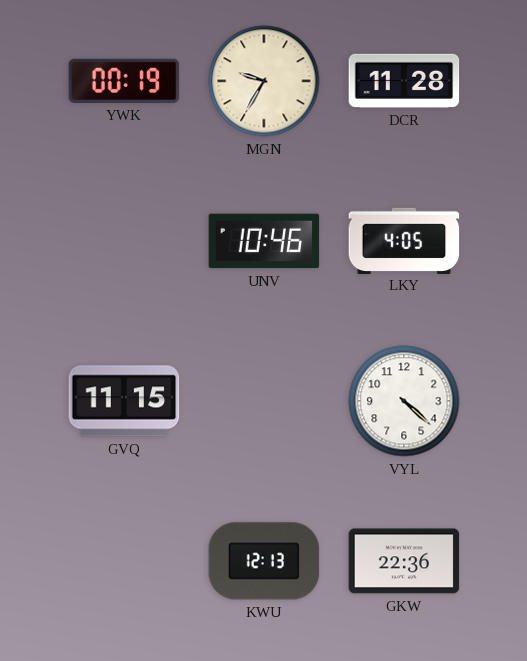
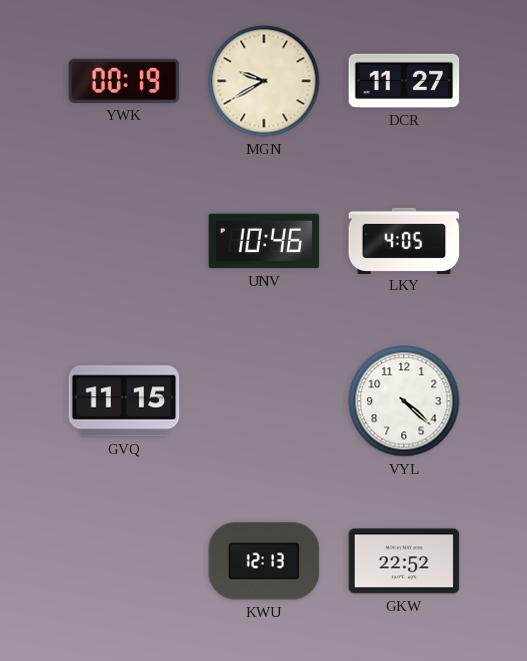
MGN: 9:35 -> 9:40 (264, 81)
DCR: 11:28 -> 11:27 (404, 81)
GKW: 22:36 -> 22:52 (404, 561)
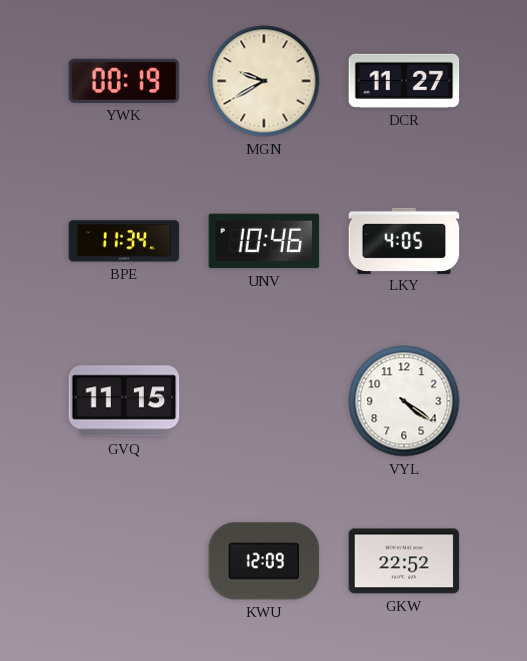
BPE: none -> 11:34 (124, 241)
VYL: 4:22 -> 4:21 (404, 401)
KWU: 12:13 -> 12:09 (264, 561)
